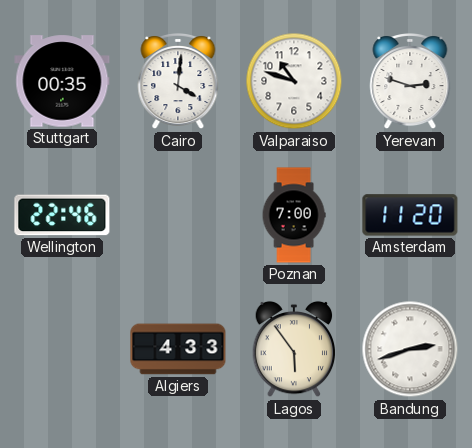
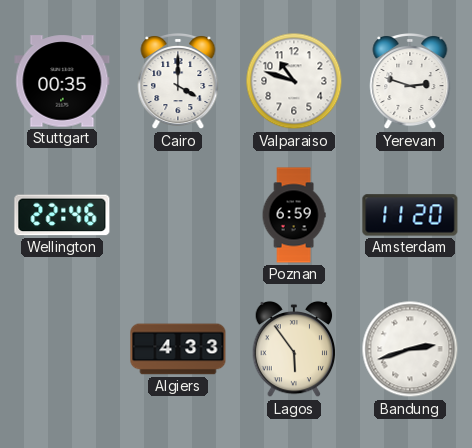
Cairo: 4:01 -> 4:00 (178, 82)
Poznan: 7:00 -> 6:59 (294, 215)
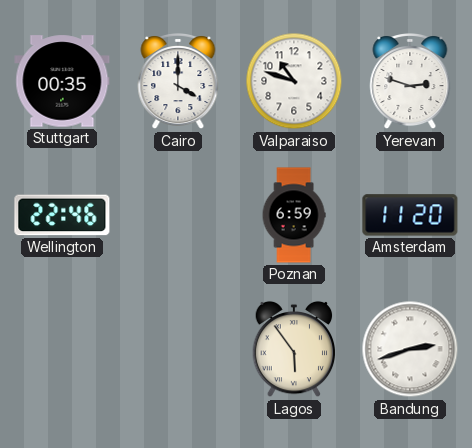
Algiers: 4:33 -> none (178, 349)
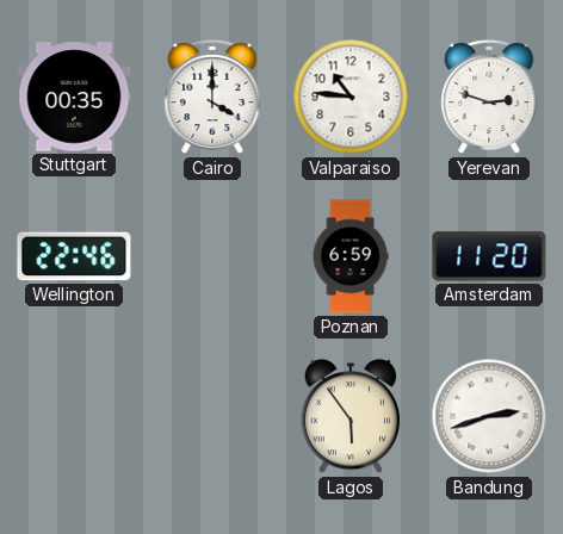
Valparaiso: 10:48 -> 10:46 (351, 97)
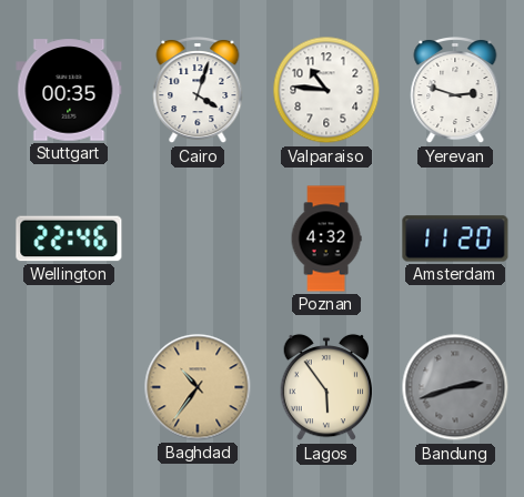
Cairo: 4:00 -> 4:03 (198, 91)
Poznan: 6:59 -> 4:32 (326, 239)
Baghdad: none -> 10:36 (198, 387)
Bandung dial: white -> grey (455, 387)
